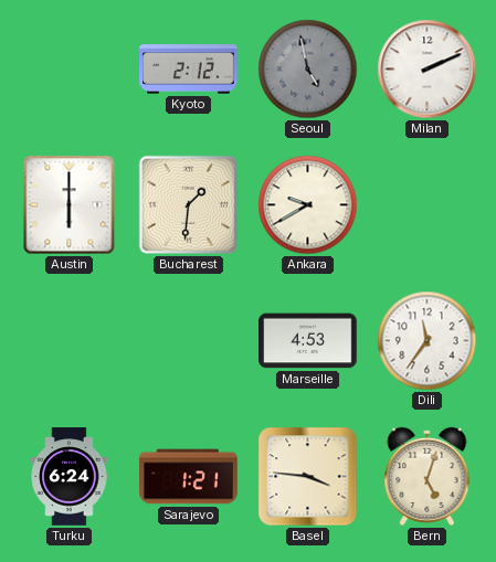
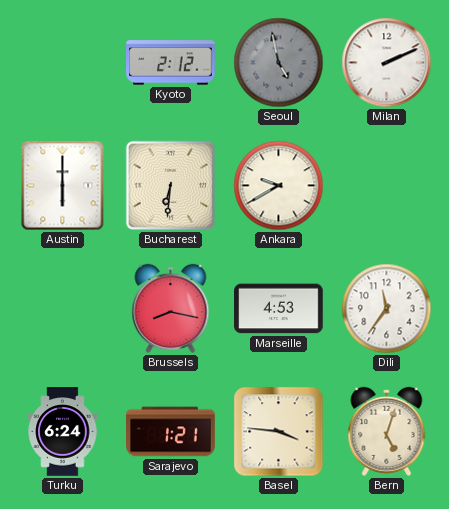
Bucharest: 1:31 -> 6:31 (171, 186)
Brussels: none -> 8:17 (171, 308)
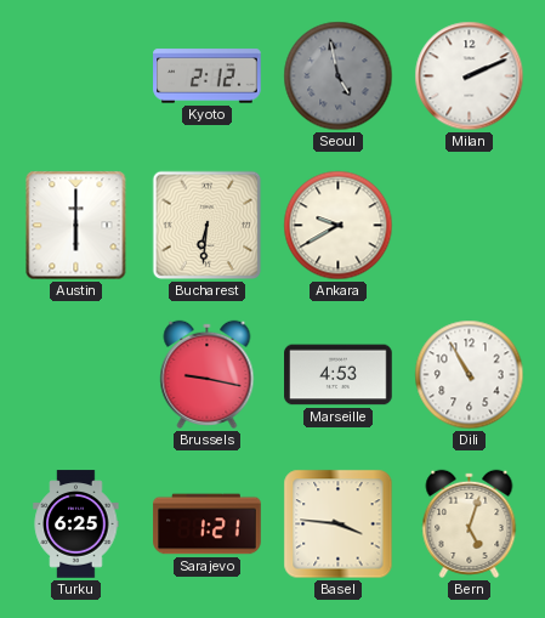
Brussels: 8:17 -> 9:17 (208, 374)
Dili: 11:36 -> 10:55 (470, 375)
Turku: 6:24 -> 6:25 (76, 525)
